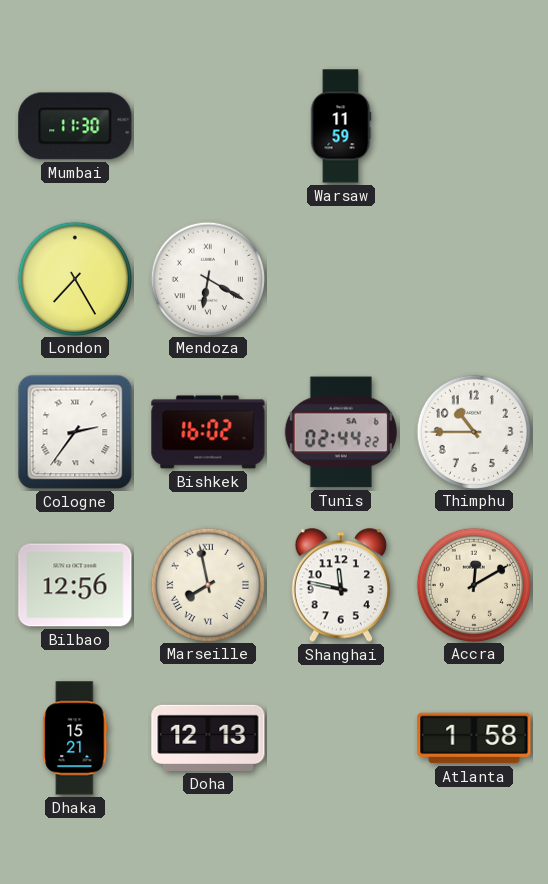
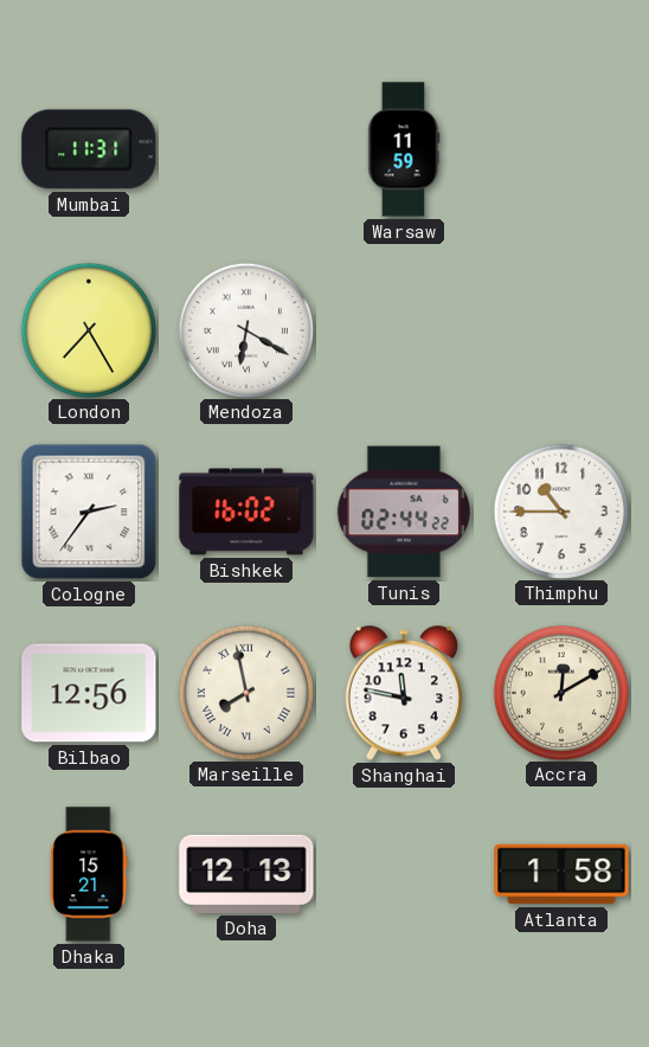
Mumbai: 11:30 -> 11:31 (89, 149)
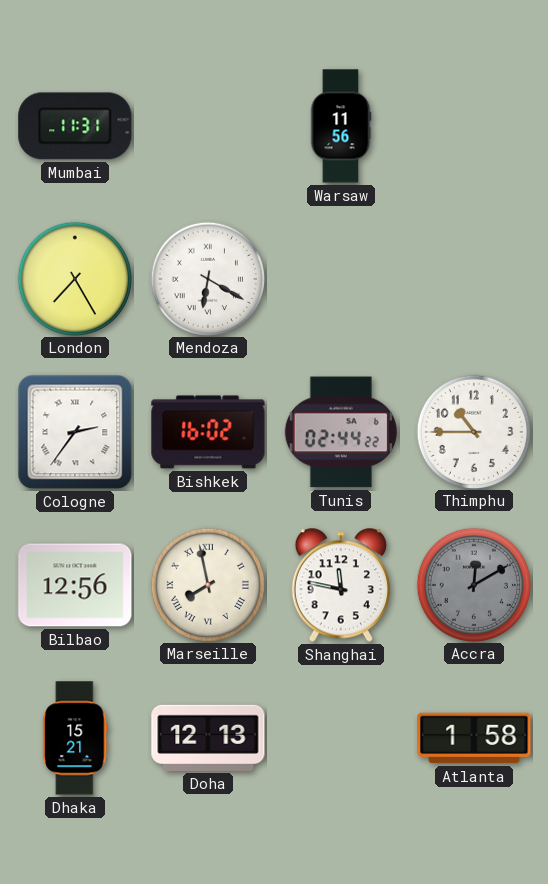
Warsaw: 11:59 -> 11:56 (341, 126)
Accra dial: cream -> grey (473, 584)
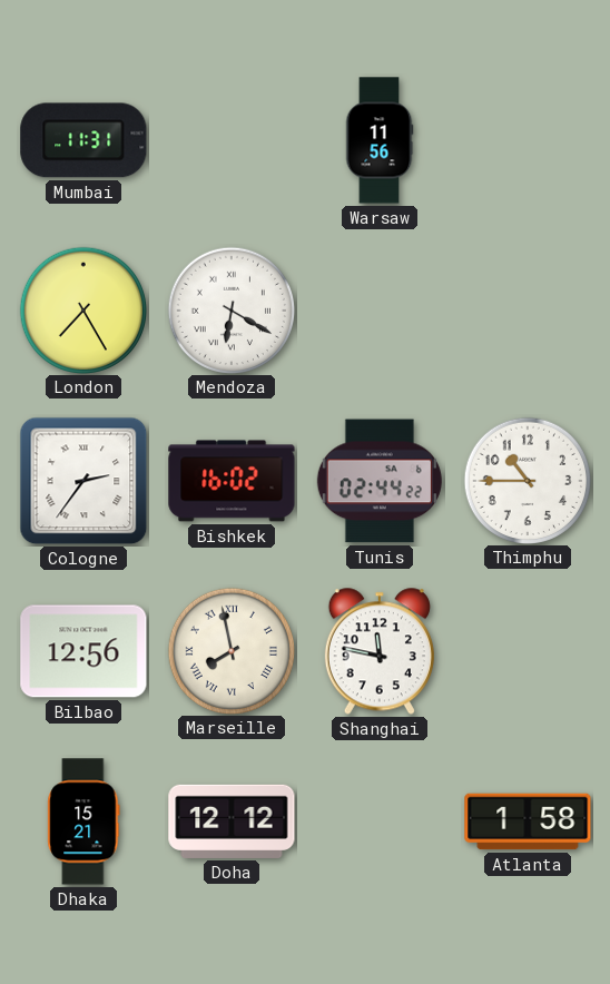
Accra: 12:10 -> none (473, 584)
Doha: 12:13 -> 12:12 (232, 821)
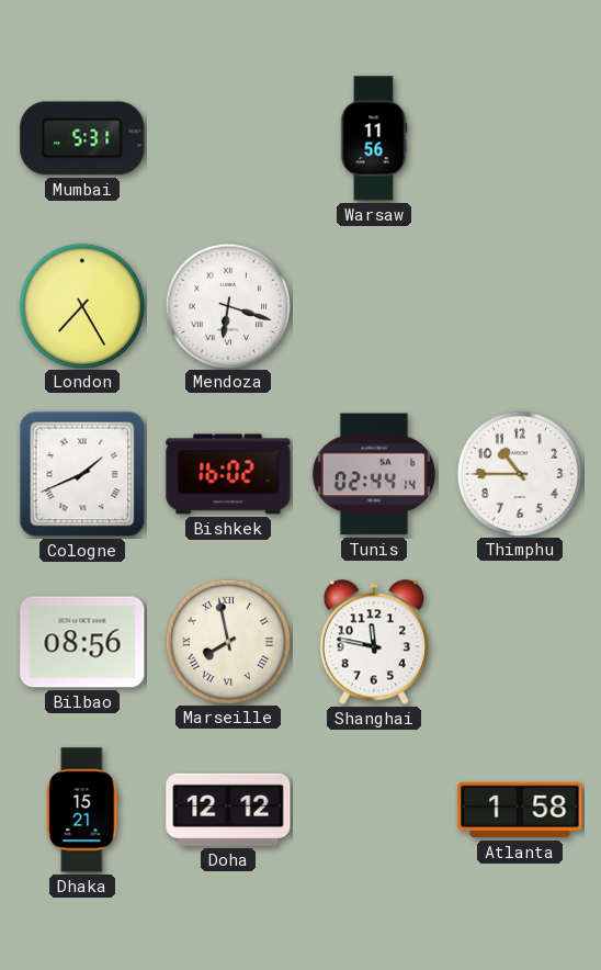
Mumbai: 11:31 -> 5:31 (82, 138)
Mendoza: 6:20 -> 6:18 (227, 305)
Cologne: 2:36 -> 1:41 (82, 474)
Tunis: 02:44:22 -> 02:44:14 (374, 474)
Bilbao: 12:56 -> 08:56 (82, 642)
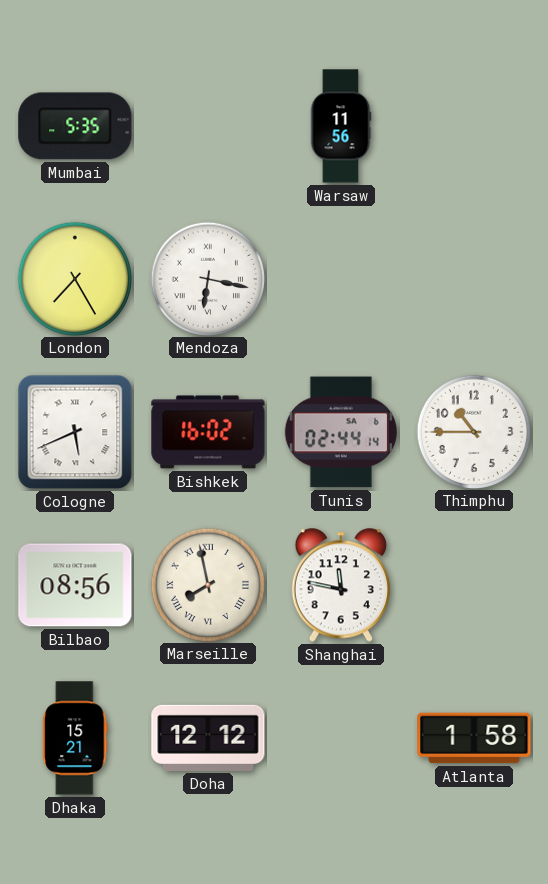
Mumbai: 5:31 -> 5:35 (75, 126)
Mendoza: 6:18 -> 6:17 (207, 278)
Cologne: 1:41 -> 5:41 (75, 432)
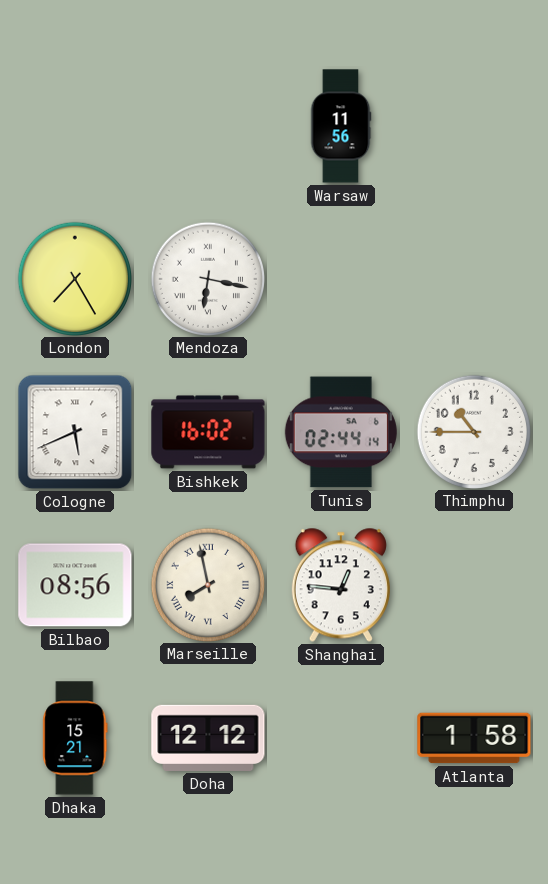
Mumbai: 5:35 -> none (75, 126)
Shanghai: 11:47 -> 12:46 (341, 585)
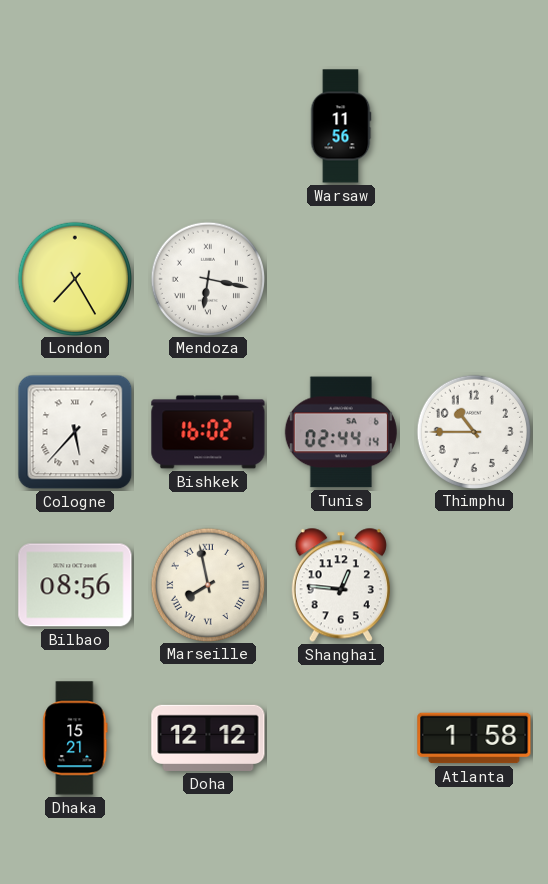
Cologne: 5:41 -> 5:37 (75, 432)
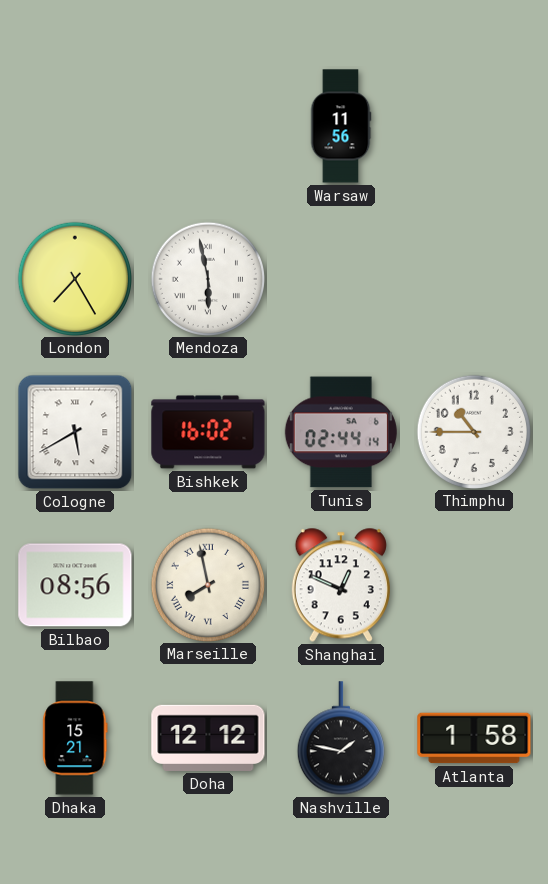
Mendoza: 6:17 -> 5:58 (207, 278)
Cologne: 5:37 -> 5:40 (75, 432)
Shanghai: 12:46 -> 12:49 (341, 585)
Nashville: none -> 1:47 (341, 738)
